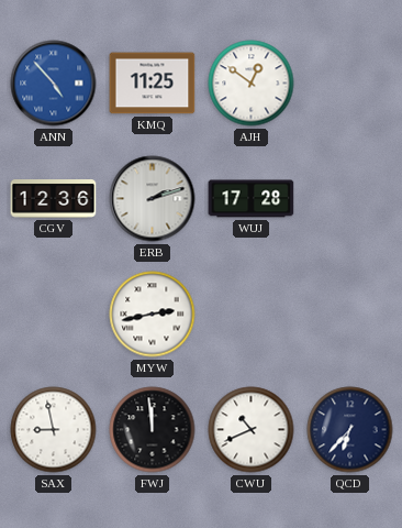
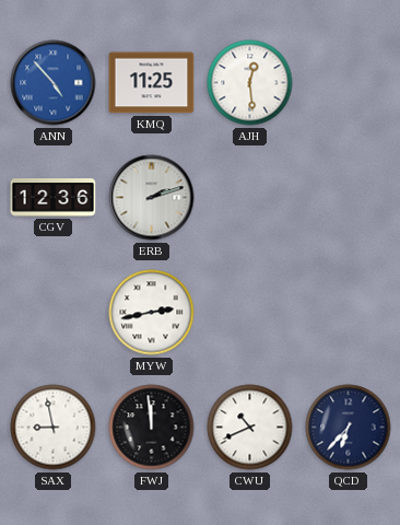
AJH: 12:51 -> 12:29 (250, 83)
WUJ: 17:28 -> none (252, 199)
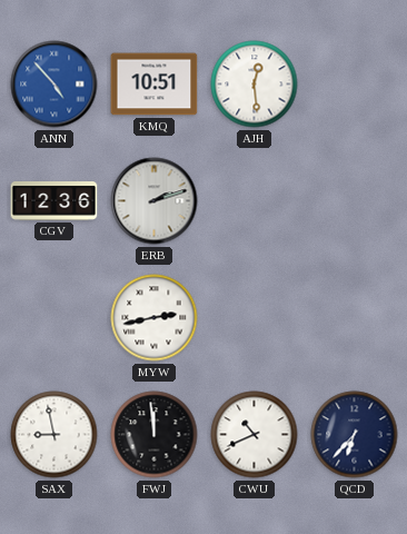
KMQ: 11:25 -> 10:51 (155, 85)
